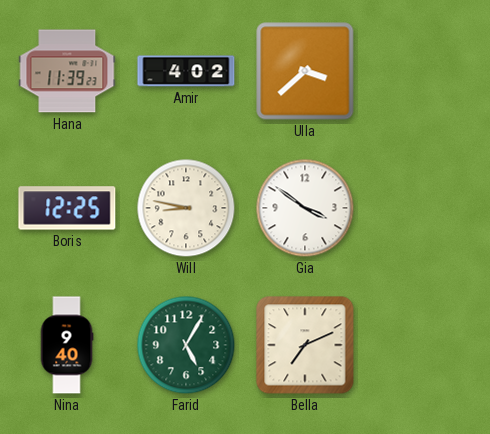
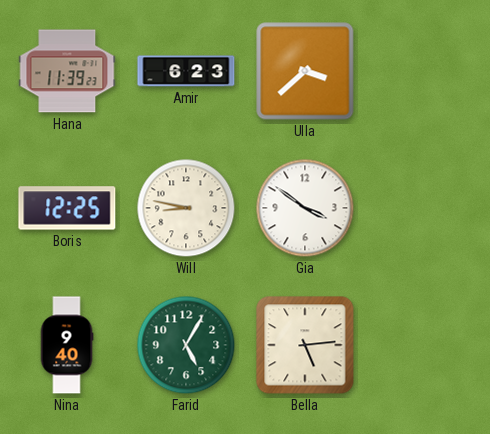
Amir: 4:02 -> 6:23 (186, 71)
Bella: 7:11 -> 5:14 (305, 345)
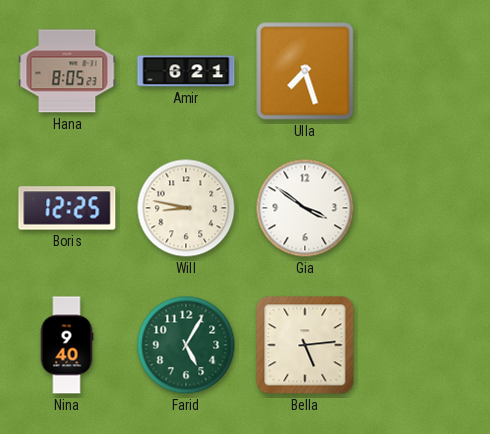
Hana: 11:39 -> 8:05 (67, 71)
Amir: 6:23 -> 6:21 (186, 71)
Ulla: 3:38 -> 7:27 (305, 71)
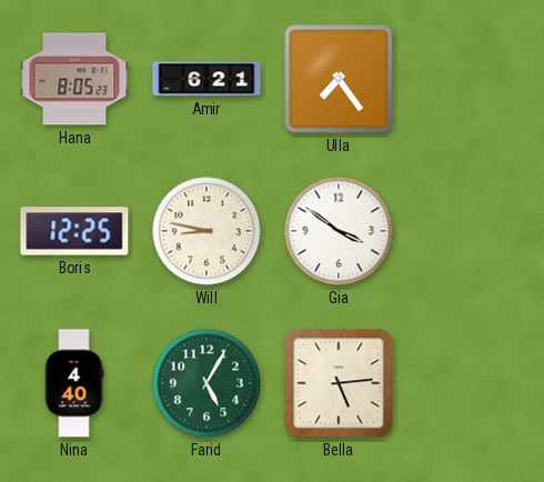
Ulla: 7:27 -> 7:24 (339, 79)
Nina: 9:40 -> 4:40 (74, 383)
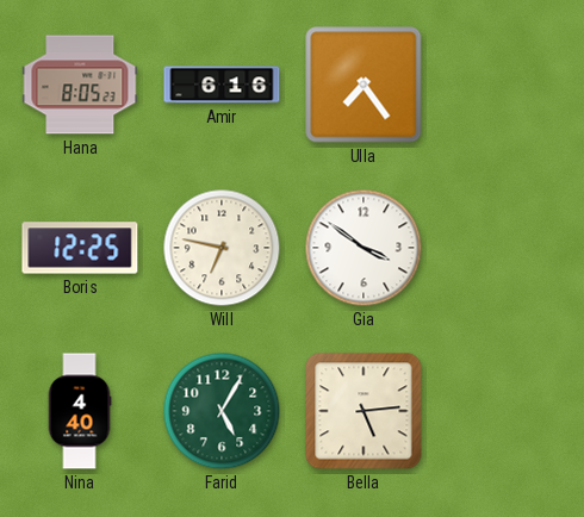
Amir: 6:21 -> 6:16 (222, 85)
Will: 8:47 -> 6:47 (222, 248)
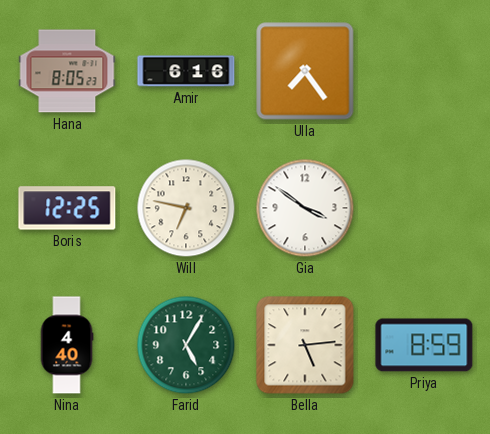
Priya: none -> 8:59 (424, 345)
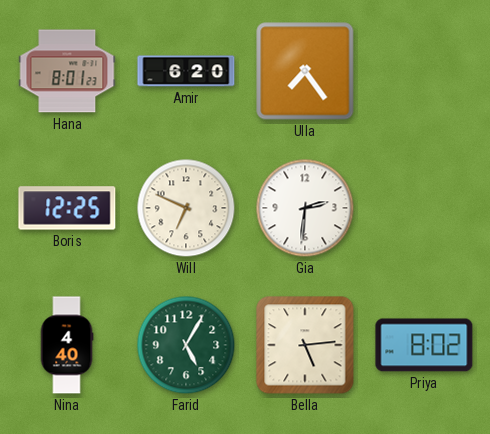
Hana: 8:05 -> 8:01 (67, 71)
Amir: 6:16 -> 6:20 (186, 71)
Will: 6:47 -> 6:49 (186, 208)
Gia: 3:51 -> 2:31 (305, 208)
Priya: 8:59 -> 8:02 (424, 345)
